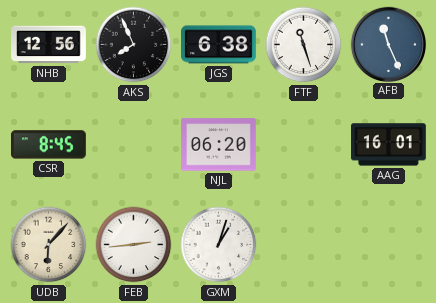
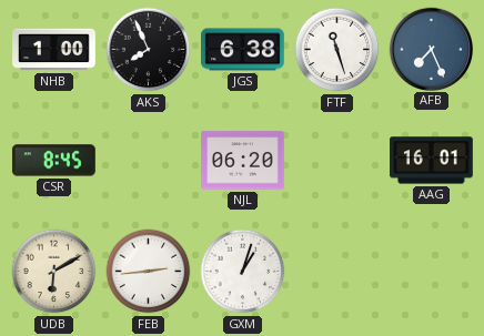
NHB: 12:56 -> 1:00 (54, 50)
AFB: 11:26 -> 7:26 (431, 49)
UDB: 6:07 -> 6:10 (54, 272)
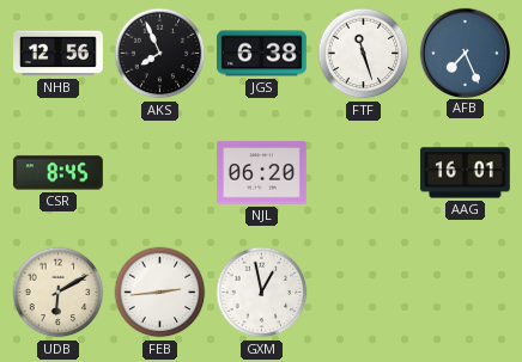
NHB: 1:00 -> 12:56 (59, 54)
GXM: 1:03 -> 12:58 (262, 293)
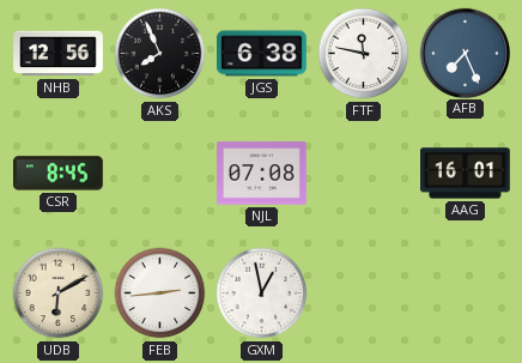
FTF: 11:27 -> 11:47 (364, 54)
NJL: 06:20 -> 07:08 (262, 174)
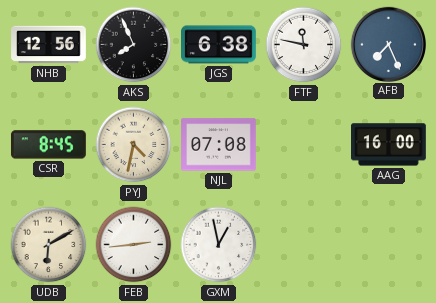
PYJ: none -> 4:32 (134, 145)
AAG: 16:01 -> 16:00 (389, 145)
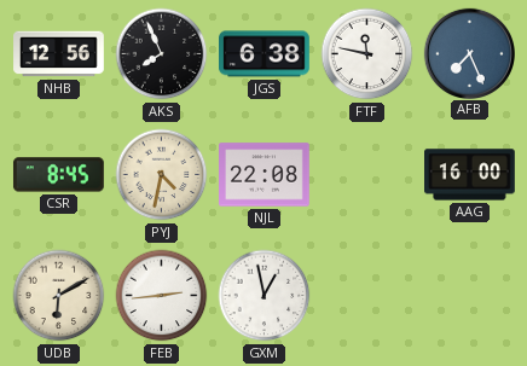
NJL: 07:08 -> 22:08 (265, 175)
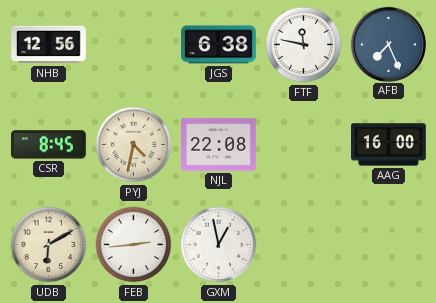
AKS: 7:56 -> none (162, 54)
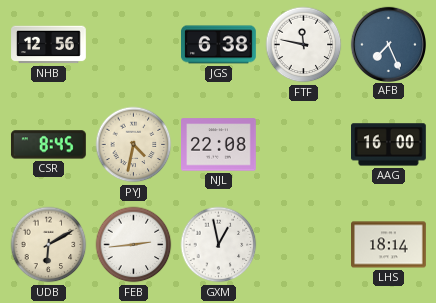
LHS: none -> 18:14 (389, 245)
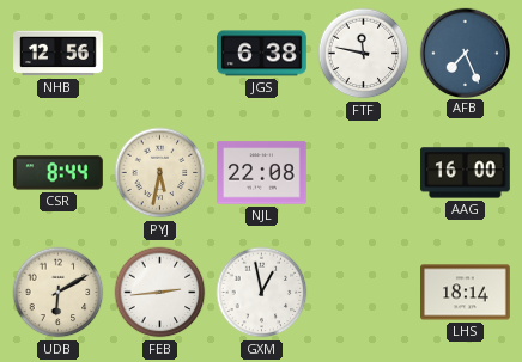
CSR: 8:45 -> 8:44 (57, 173)
PYJ: 4:32 -> 5:32 (160, 173)
